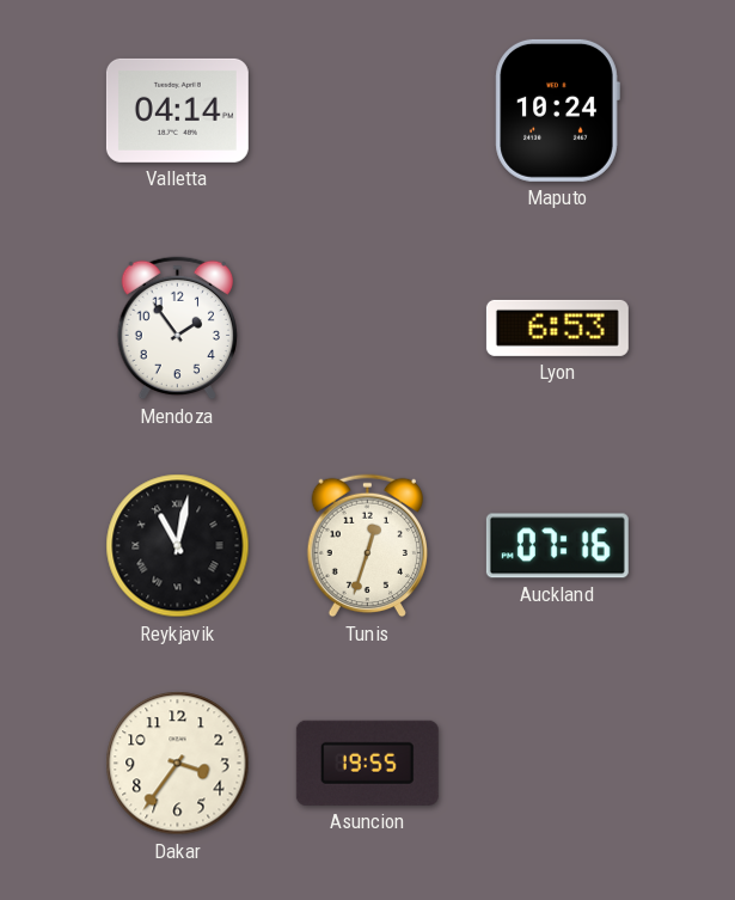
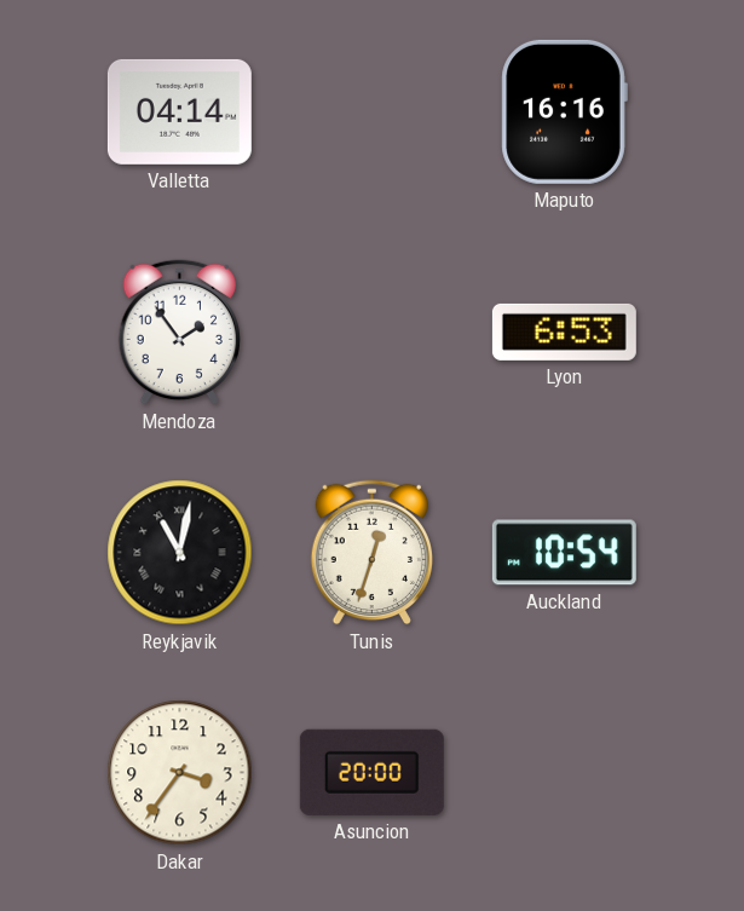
Maputo: 10:24 -> 16:16 (564, 111)
Auckland: 07:16 -> 10:54 (564, 553)
Asuncion: 19:55 -> 20:00 (371, 772)
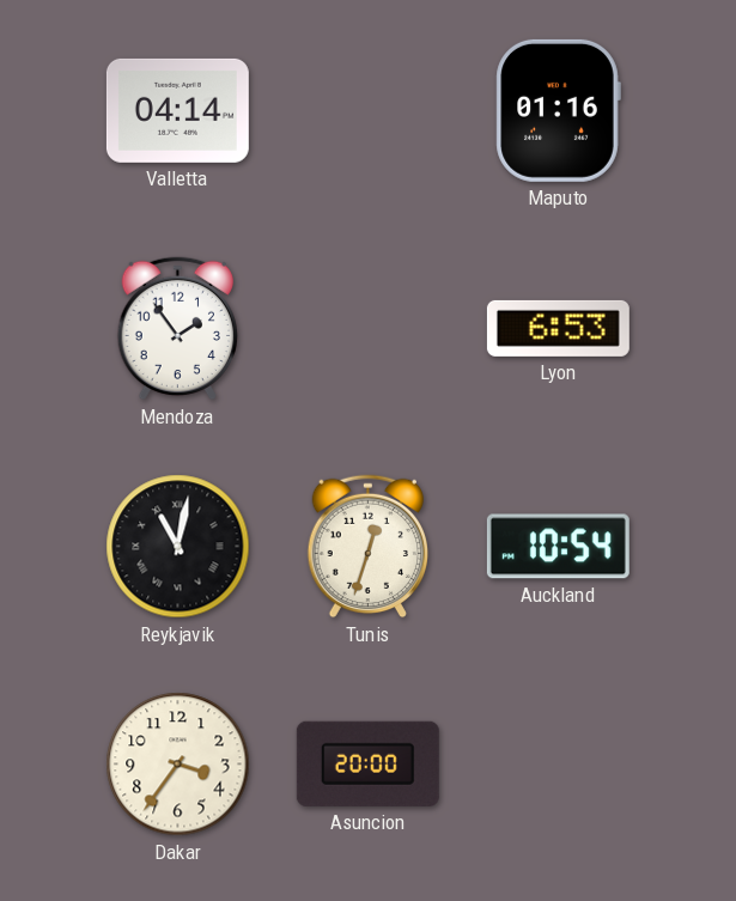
Maputo: 16:16 -> 01:16 (558, 110)
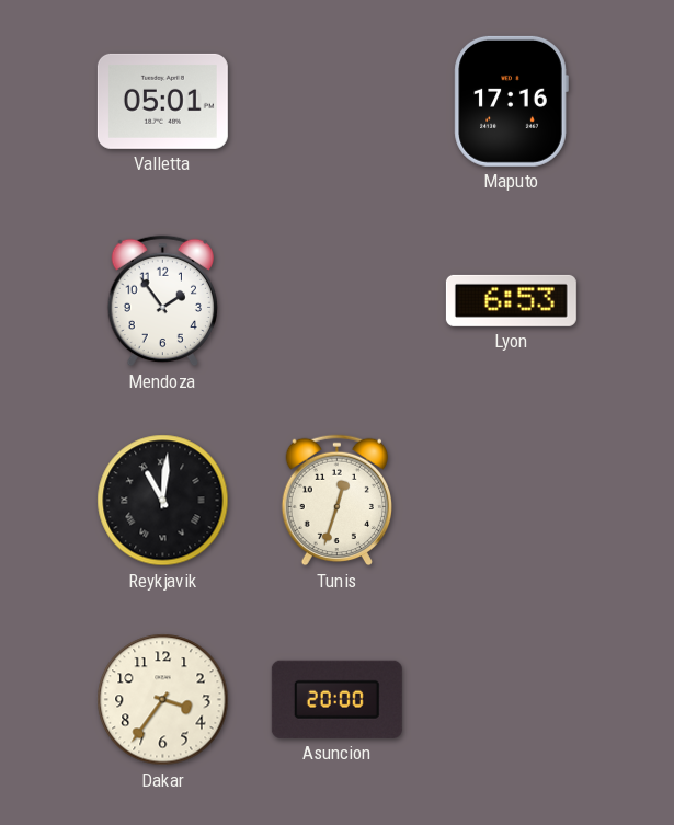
Valletta: 04:14 -> 05:01 (162, 101)
Maputo: 01:16 -> 17:16 (511, 101)
Reykjavik: 11:02 -> 11:01 (163, 501)
Auckland: 10:54 -> none (558, 547)
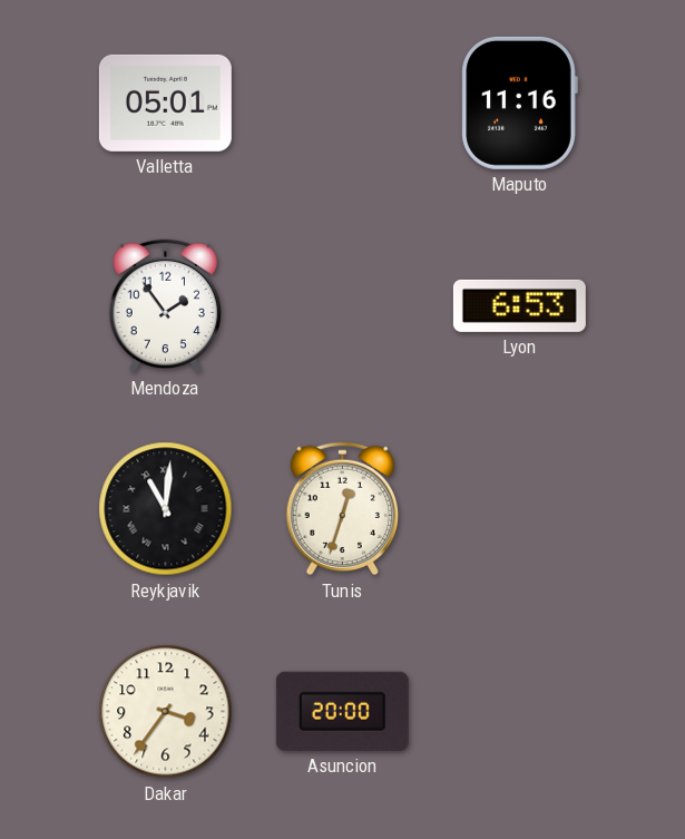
Maputo: 17:16 -> 11:16 (519, 103)
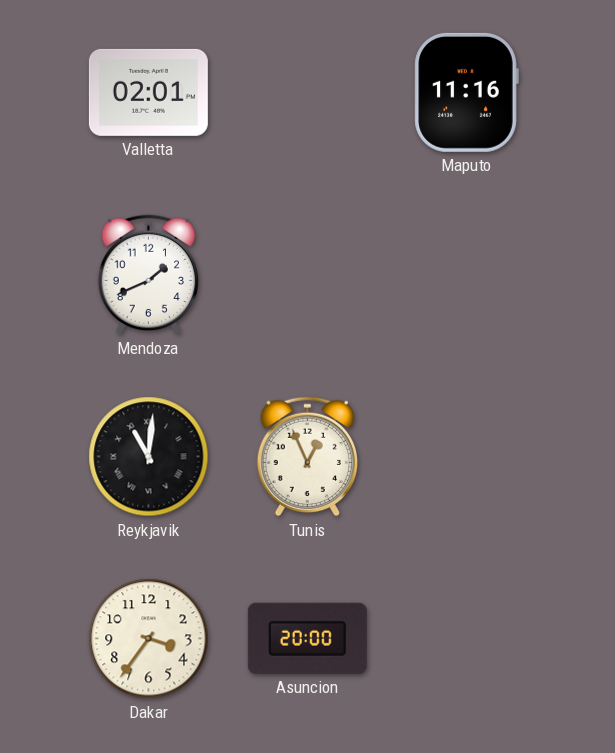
Valletta: 05:01 -> 02:01 (148, 92)
Mendoza: 1:54 -> 1:41 (148, 275)
Lyon: 6:53 -> none (519, 305)
Tunis: 12:33 -> 12:56 (307, 457)
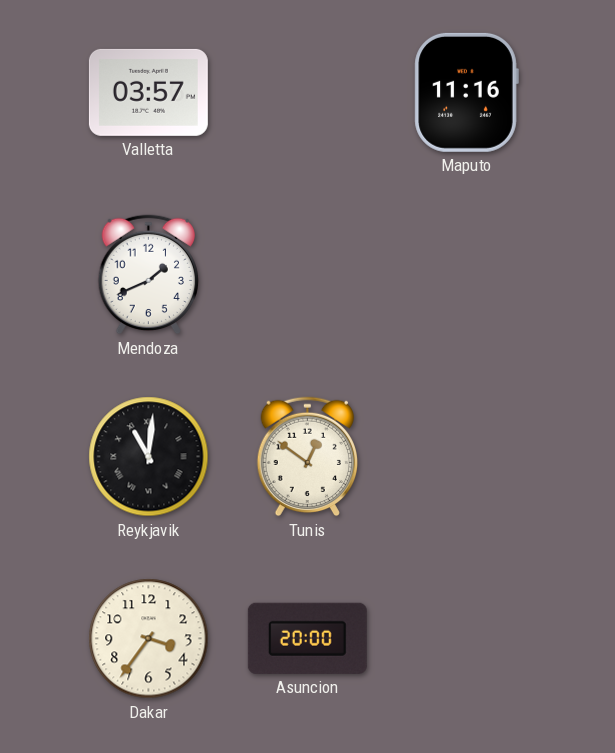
Valletta: 02:01 -> 03:57 (148, 92)
Tunis: 12:56 -> 12:51 (307, 457)
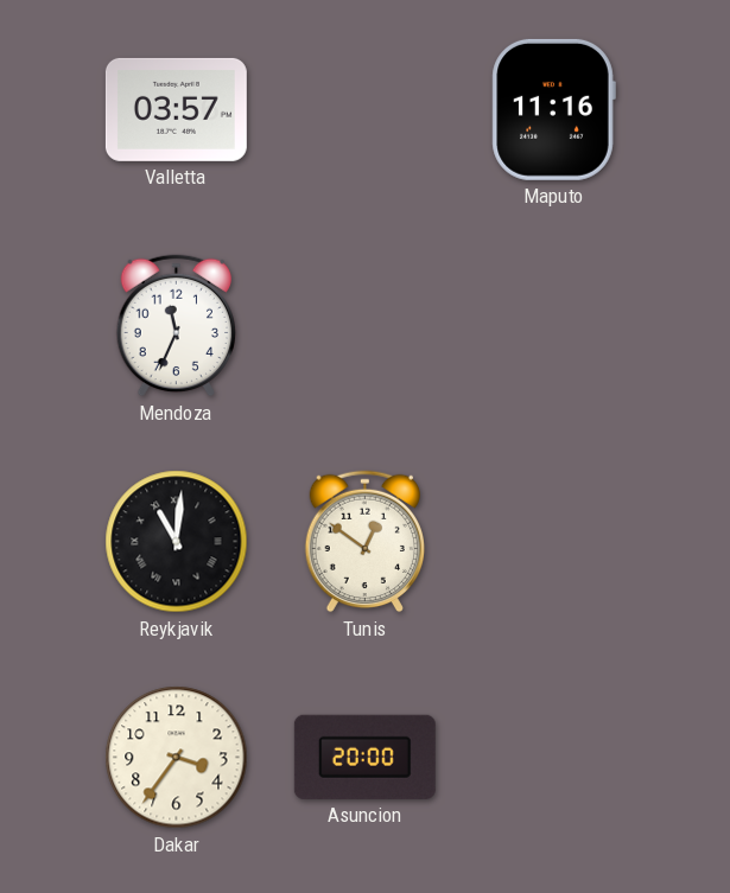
Mendoza: 1:41 -> 11:34 (176, 326)
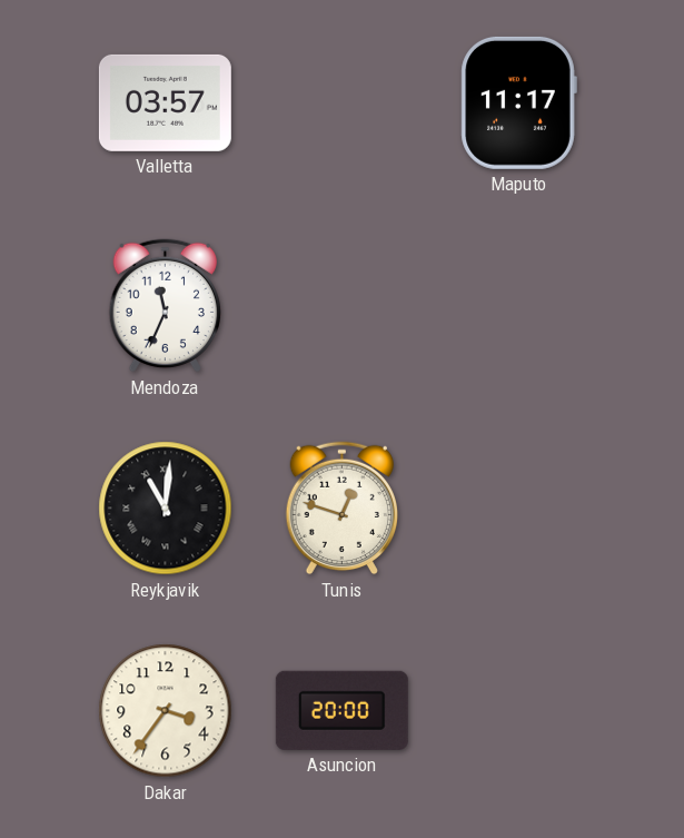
Maputo: 11:16 -> 11:17 (518, 102)
Tunis: 12:51 -> 12:48 (341, 509)
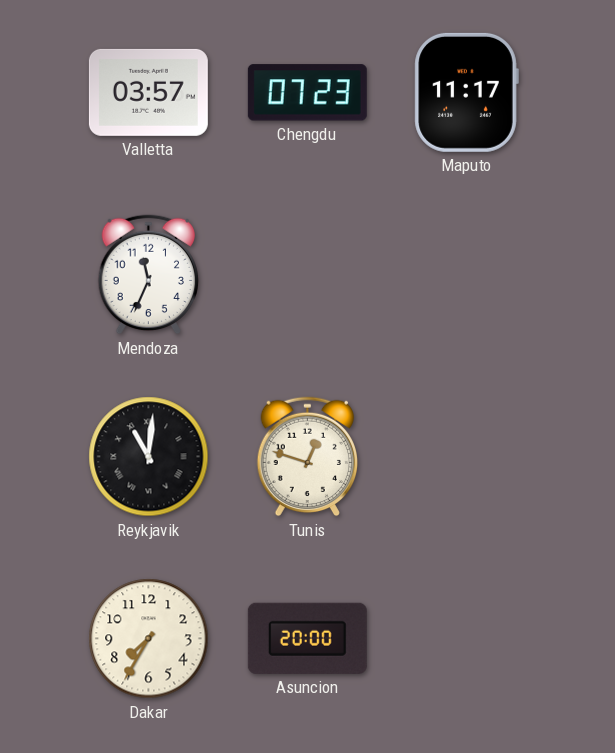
Chengdu: none -> 07:23 (307, 93)
Dakar: 3:36 -> 7:35 (149, 639)
